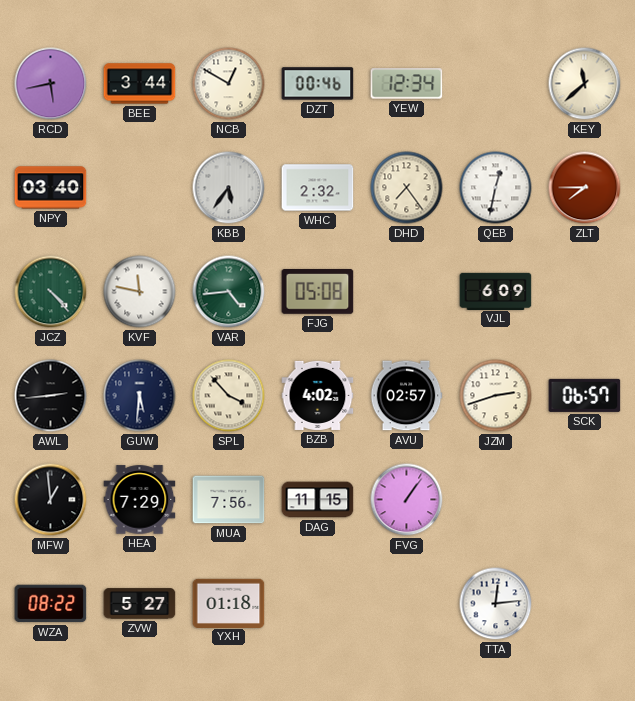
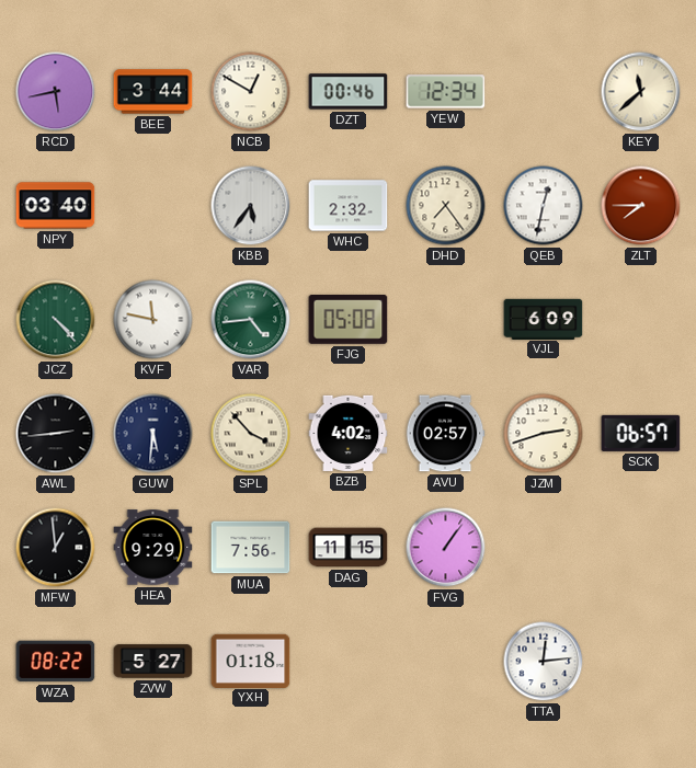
HEA: 7:29 -> 9:29 (153, 548)
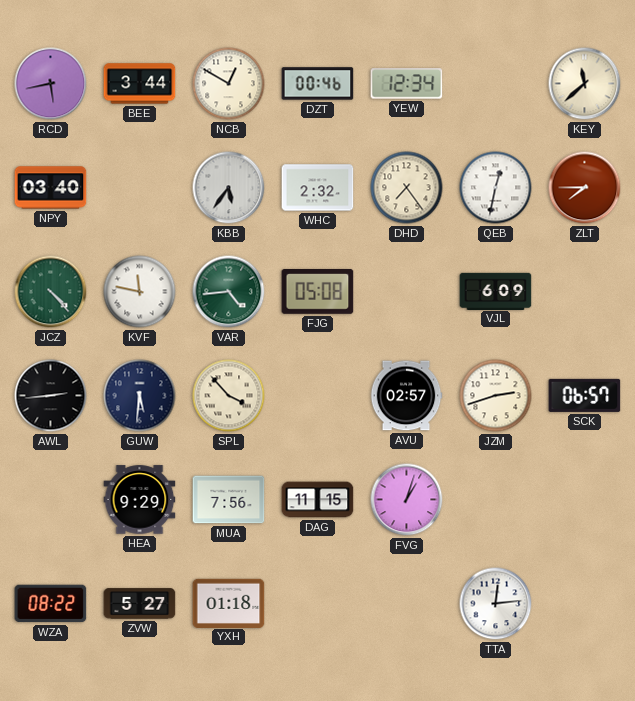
BZB: 4:02 -> none (349, 433)
MFW: 12:59 -> none (56, 548)
FVG: 1:06 -> 1:03 (407, 500)
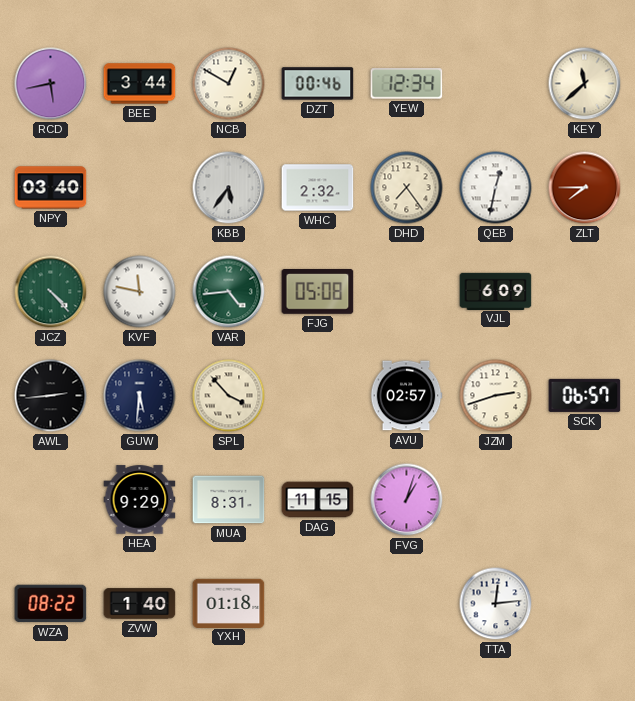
MUA: 7:56 -> 8:31 (229, 500)
ZVW: 5:27 -> 1:40 (140, 604)
